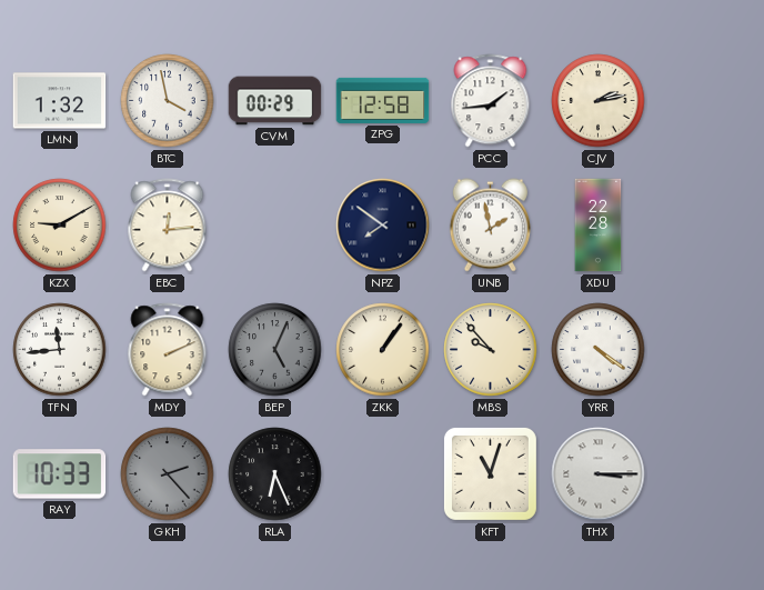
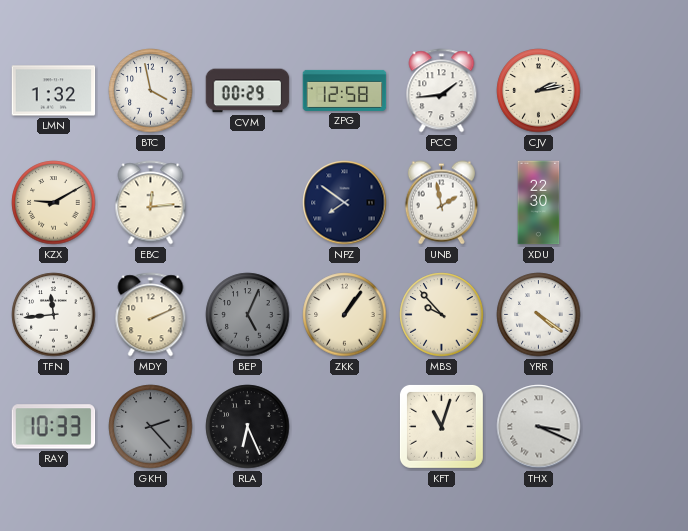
XDU: 22:28 -> 22:30 (539, 203)
THX: 3:15 -> 3:19 (539, 427)
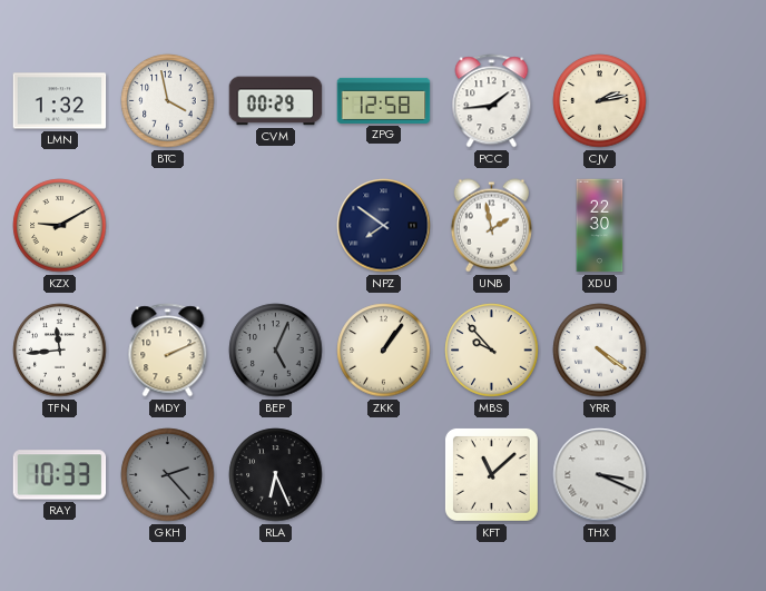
EBC: 12:14 -> none (151, 203)
KFT: 11:03 -> 11:08 (491, 474)
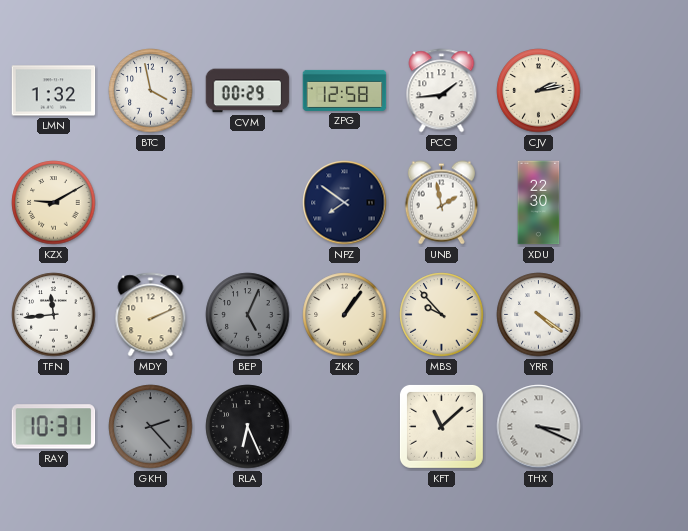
RAY: 10:33 -> 10:31 (54, 427)
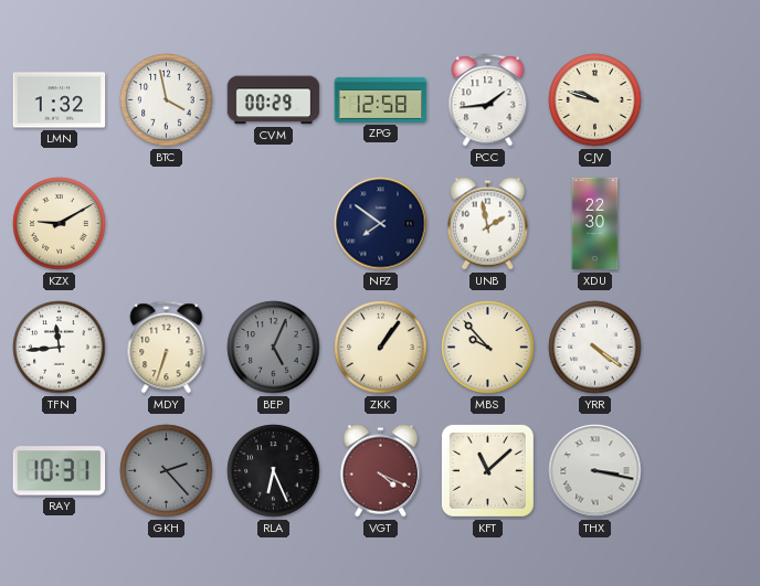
CJV: 2:13 -> 9:48 (595, 100)
MDY: 2:11 -> 6:33 (167, 348)
VGT: none -> 4:19 (380, 471)
THX: 3:19 -> 3:17 (595, 471)
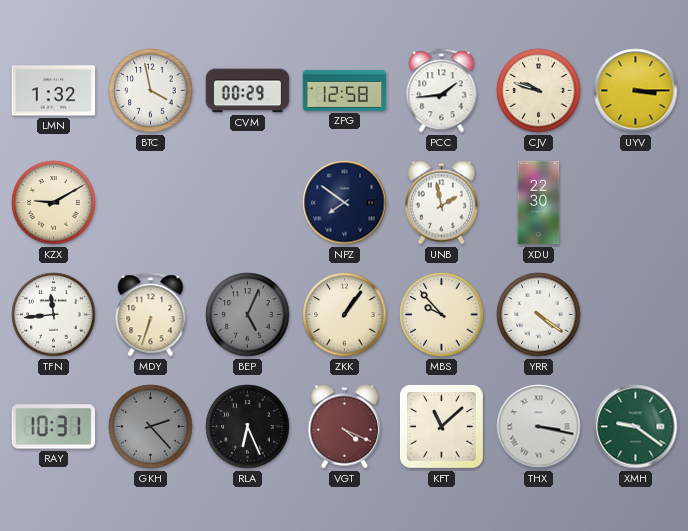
UYV: none -> 3:15 (636, 91)
XMH: none -> 9:21 (636, 427)
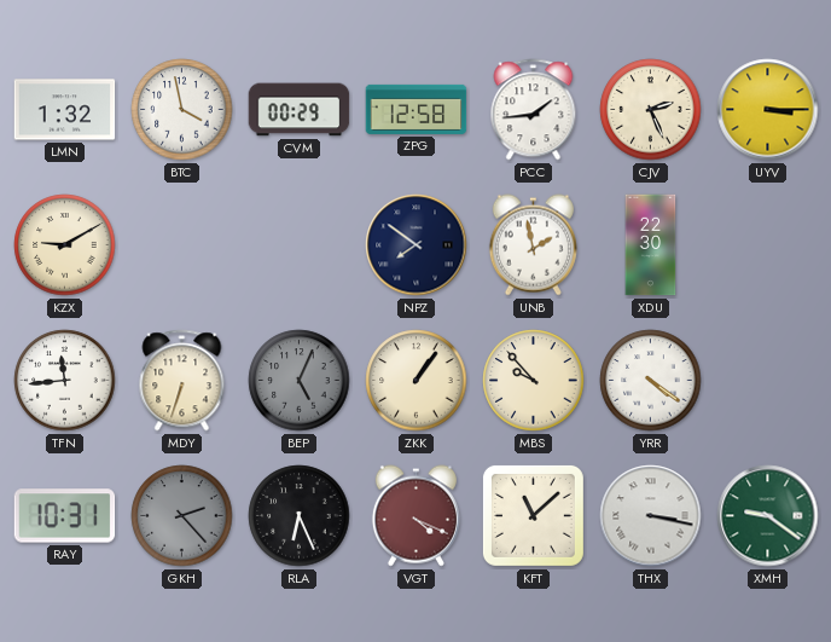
CJV: 9:48 -> 2:26 (651, 110)
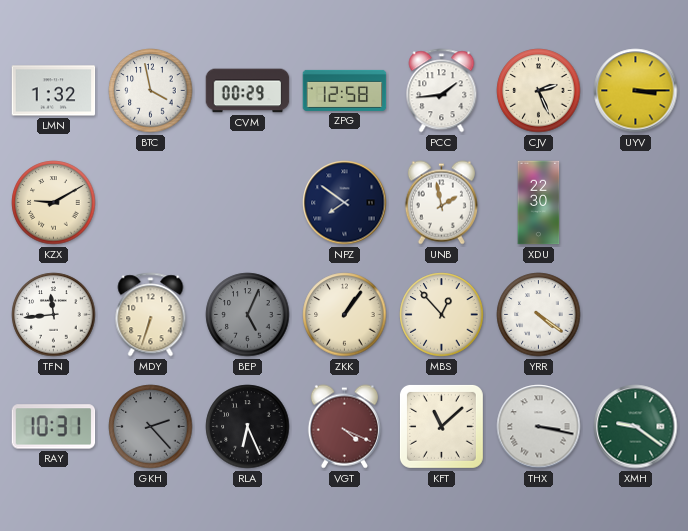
MBS: 9:53 -> 12:53 (442, 315)
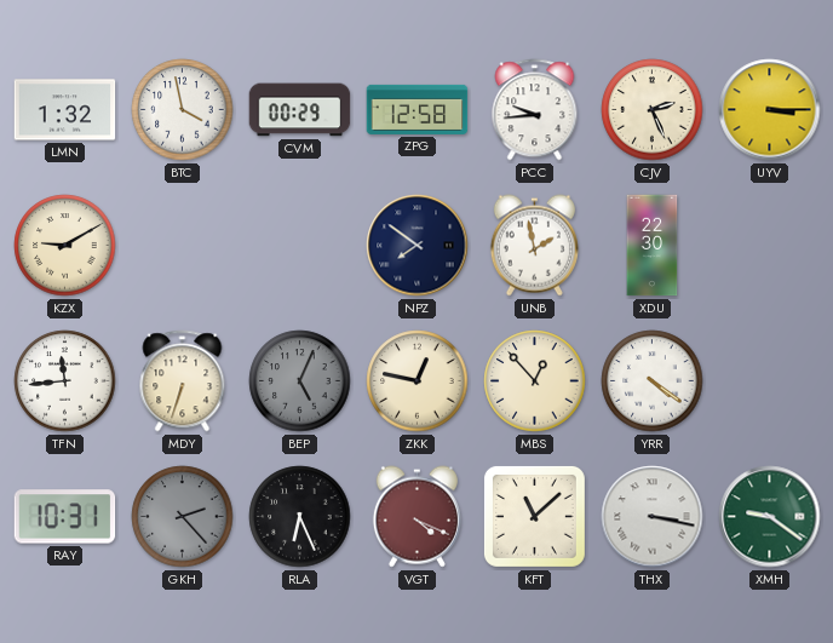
PCC: 1:44 -> 9:44 (535, 110)
ZKK: 1:06 -> 12:47 (418, 381)
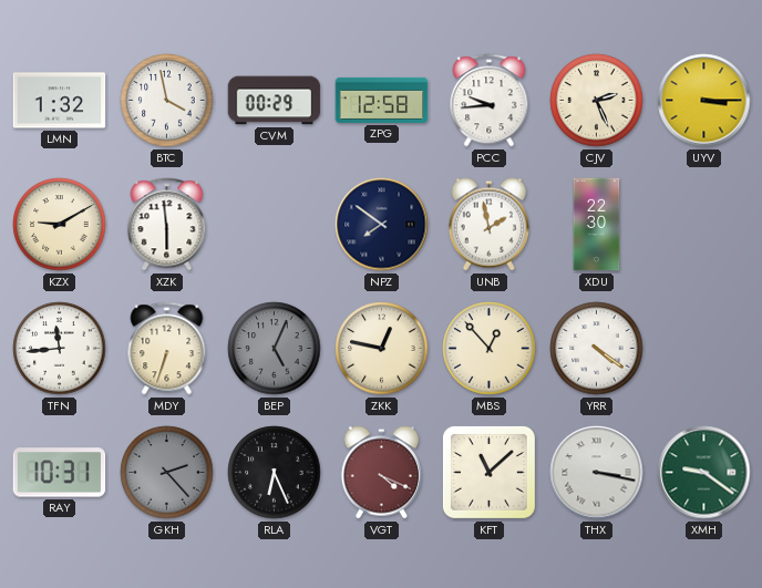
XZK: none -> 5:59 (167, 225)
